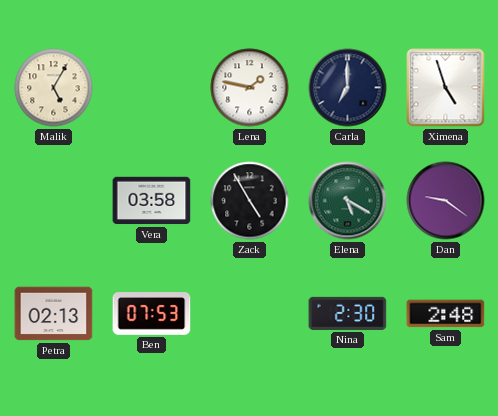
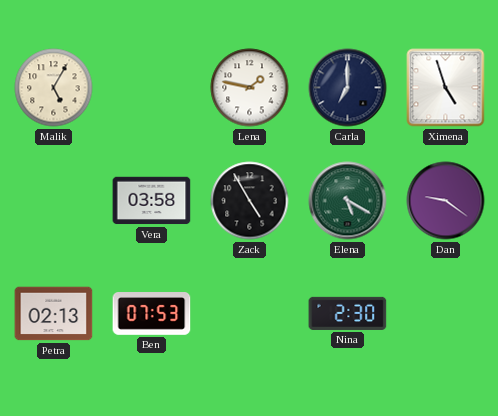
Sam: 2:48 -> none (446, 314)
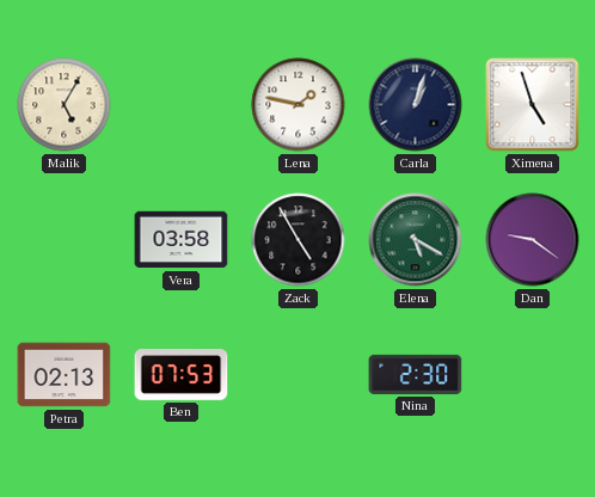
Carla: 7:00 -> 1:03 (416, 105)
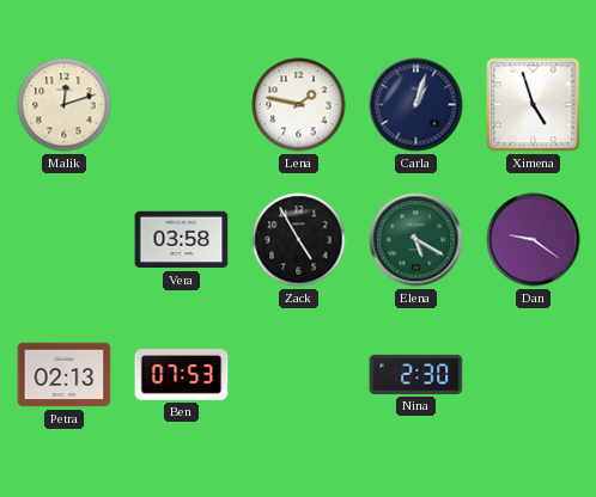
Malik: 5:05 -> 12:12 (65, 105)
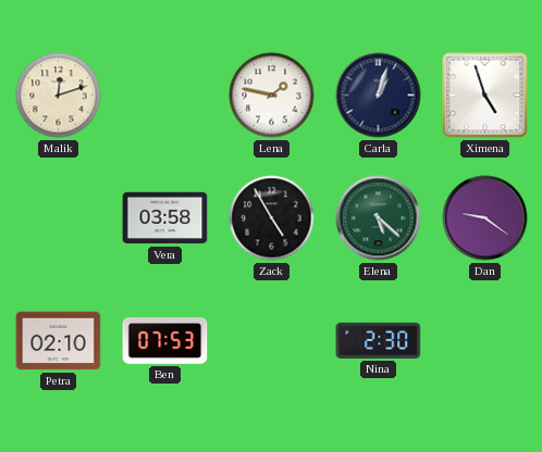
Elena: 5:20 -> 5:22 (379, 218)
Petra: 02:13 -> 02:10 (59, 341)
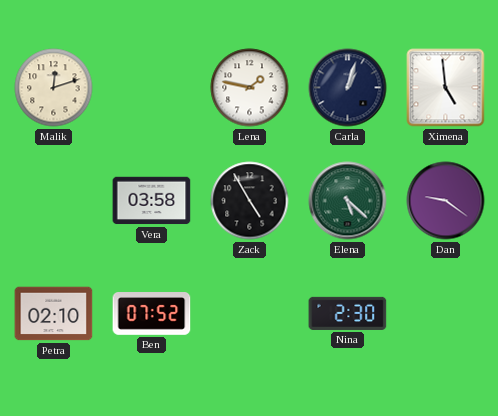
Ximena: 4:57 -> 4:59 (446, 88)
Ben: 07:53 -> 07:52 (152, 314)
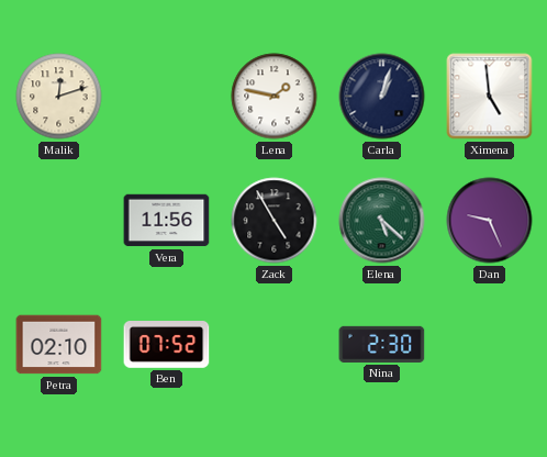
Vera: 03:58 -> 11:56 (167, 221)
Dan: 9:21 -> 9:26 (490, 221)
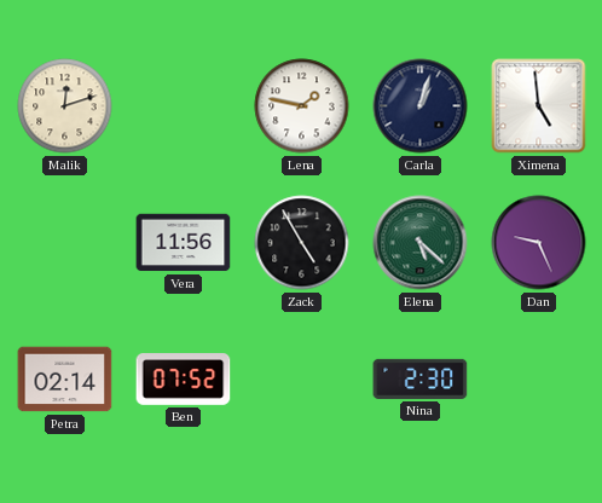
Petra: 02:10 -> 02:14 (65, 380)
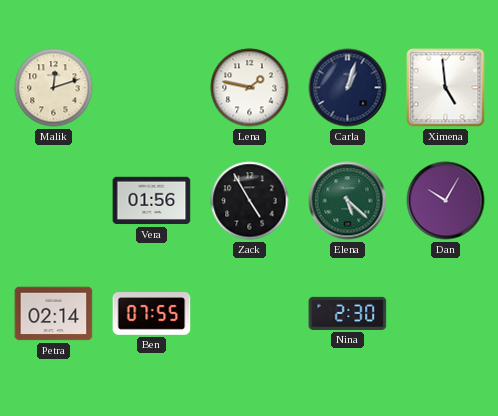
Vera: 11:56 -> 01:56 (152, 201)
Dan: 9:26 -> 10:05 (446, 201)
Ben: 07:52 -> 07:55 (152, 314)
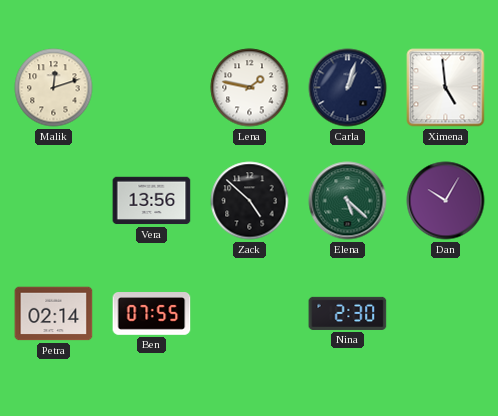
Vera: 01:56 -> 13:56 (152, 201)
Zack: 4:55 -> 4:52 (250, 201)
